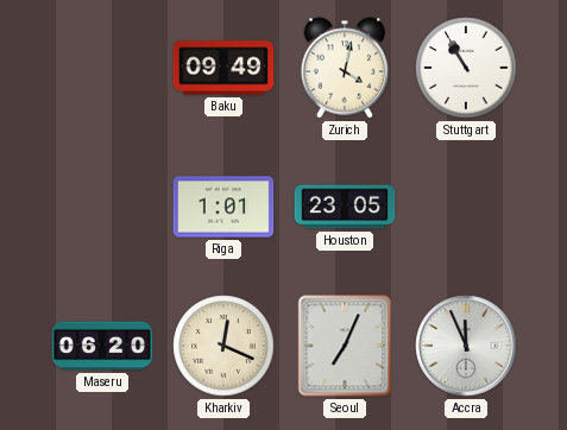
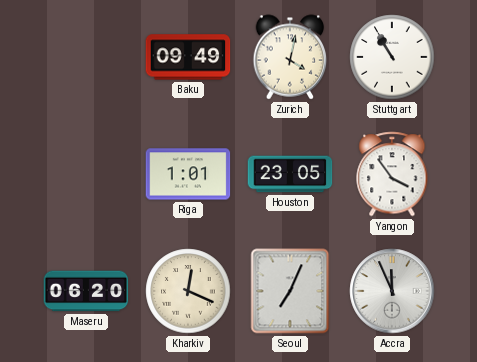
Yangon: none -> 3:54 (392, 174)
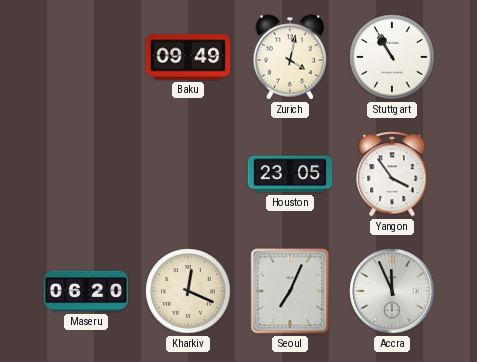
Riga: 1:01 -> none (188, 174)
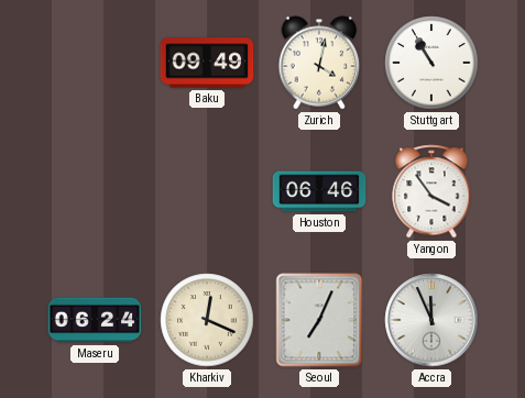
Houston: 23:05 -> 06:46 (319, 191)
Maseru: 06:20 -> 06:24 (95, 320)
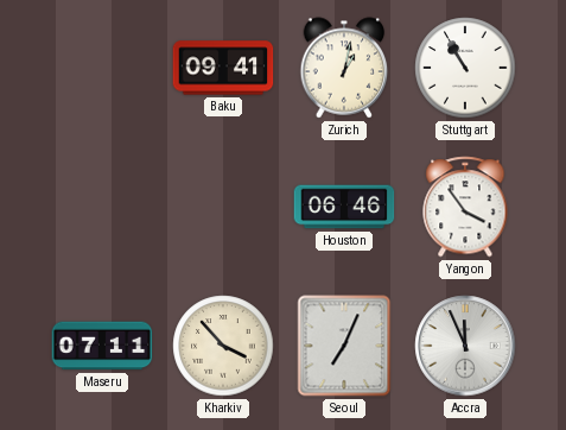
Baku: 09:49 -> 09:41 (223, 68)
Zurich: 4:02 -> 1:02 (344, 68)
Maseru: 06:24 -> 07:11 (102, 346)
Kharkiv: 12:19 -> 3:53 (223, 346)
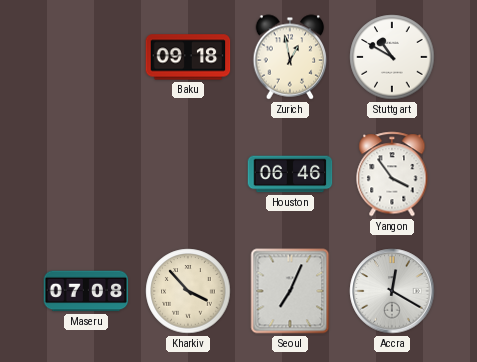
Baku: 09:41 -> 09:18 (188, 57)
Zurich: 1:02 -> 12:58 (290, 57)
Stuttgart: 10:55 -> 10:50 (392, 57)
Maseru: 07:11 -> 07:08 (86, 291)
Accra: 11:56 -> 12:20 (392, 291)
